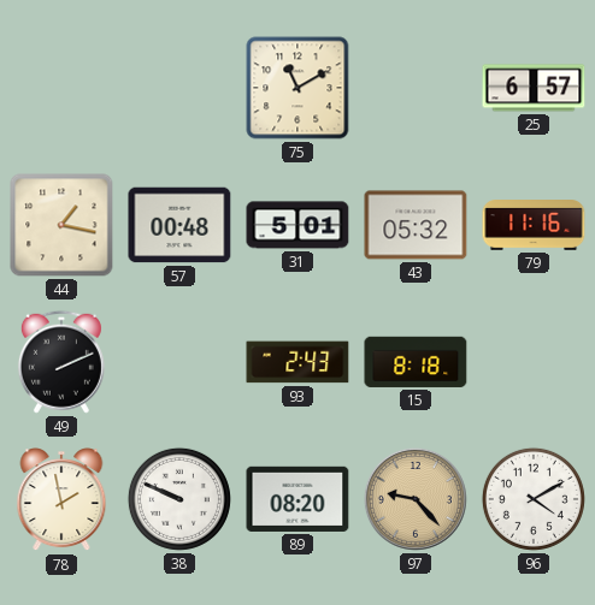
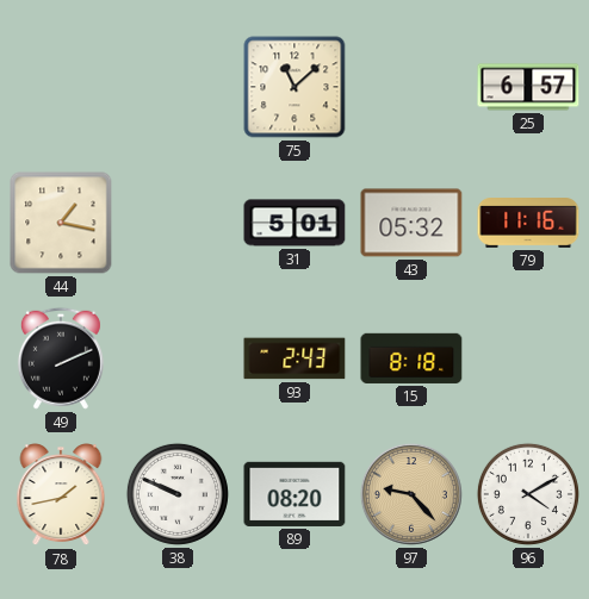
75: 11:10 -> 11:08 (294, 87)
57: 00:48 -> none (179, 225)
78: 1:58 -> 1:43 (61, 495)
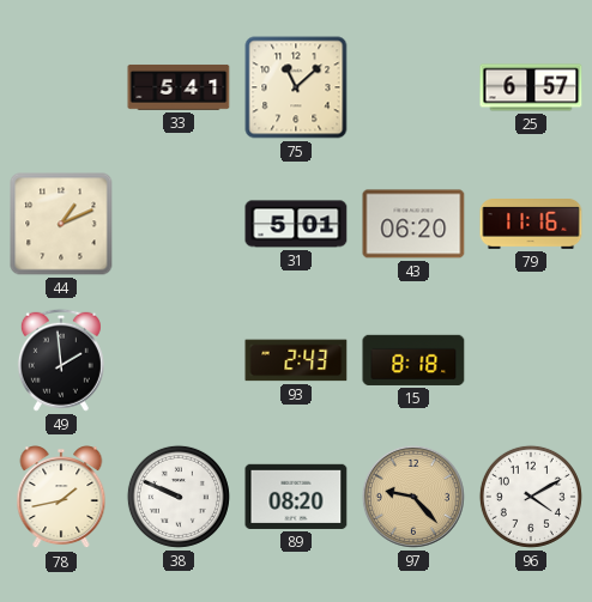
33: none -> 5:41 (179, 87)
44: 1:17 -> 1:11 (61, 224)
43: 05:32 -> 06:20 (413, 224)
49: 2:11 -> 1:59 (61, 360)
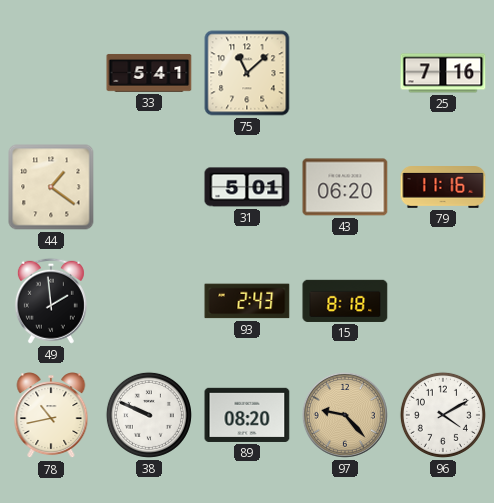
25: 6:57 -> 7:16 (443, 73)
44: 1:11 -> 1:21 (51, 187)
78: 1:43 -> 10:43 (51, 416)
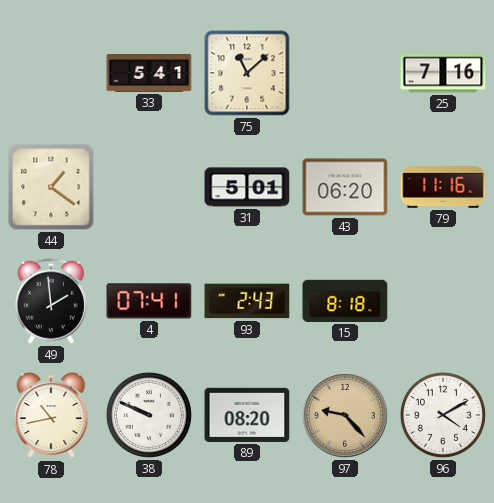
4: none -> 07:41 (149, 301)
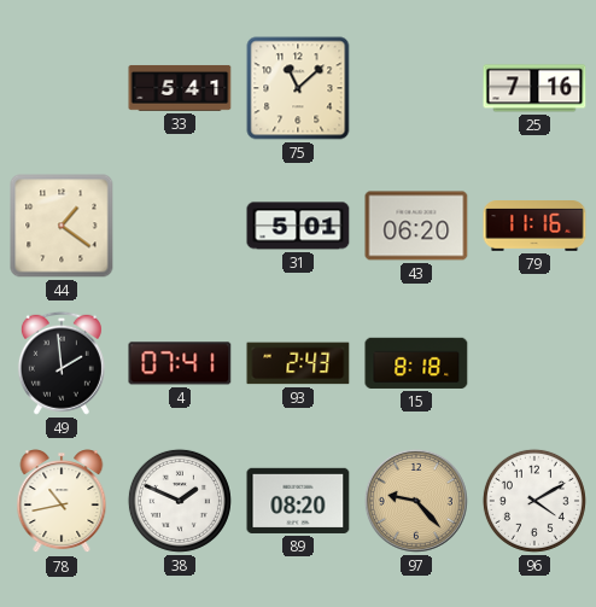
38: 9:49 -> 1:49 (180, 501)
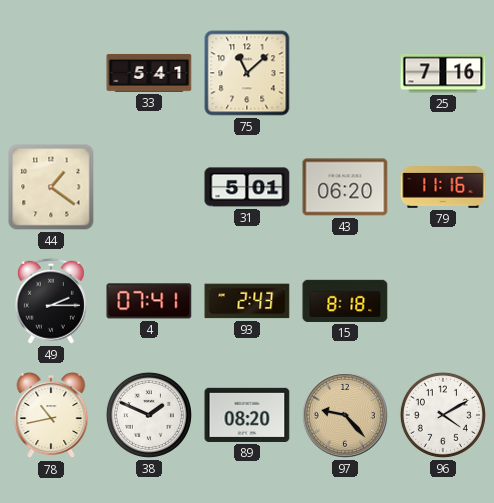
49: 1:59 -> 2:15 (51, 301)
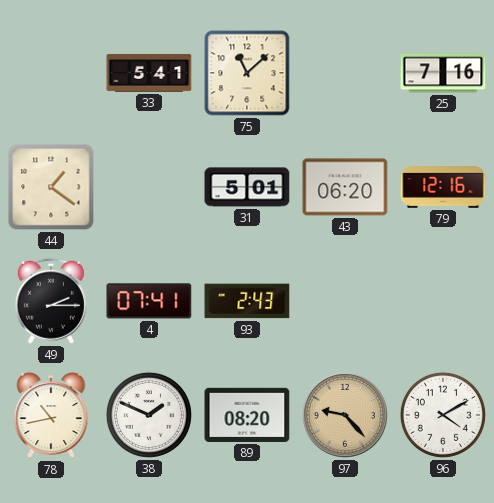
79: 11:16 -> 12:16 (443, 188)
15: 8:18 -> none (345, 301)
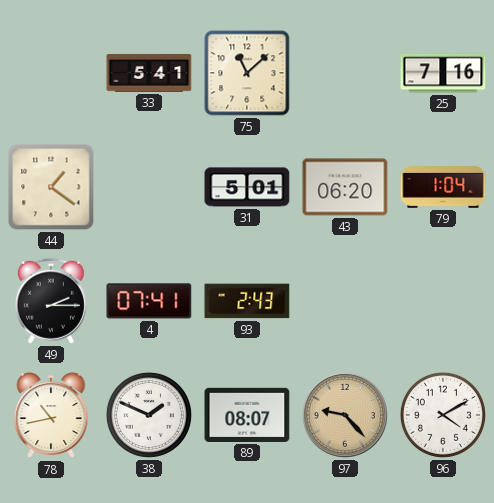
79: 12:16 -> 1:04 (443, 188)
89: 08:20 -> 08:07 (247, 415)
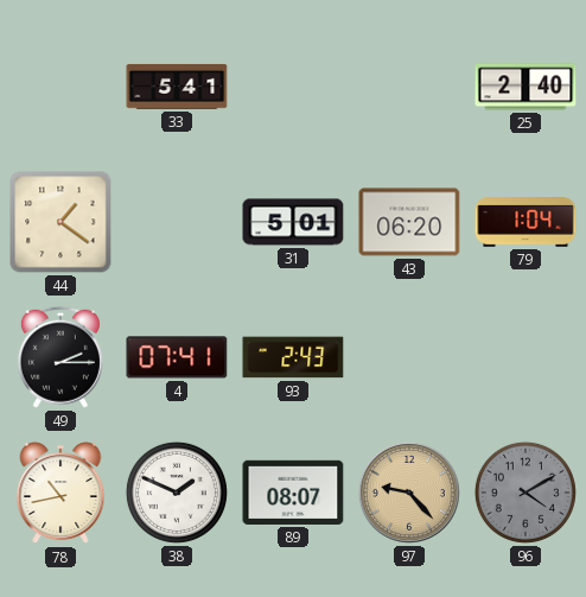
75: 11:08 -> none (247, 73)
25: 7:16 -> 2:40 (526, 87)
96 dial: white -> grey (526, 493)
